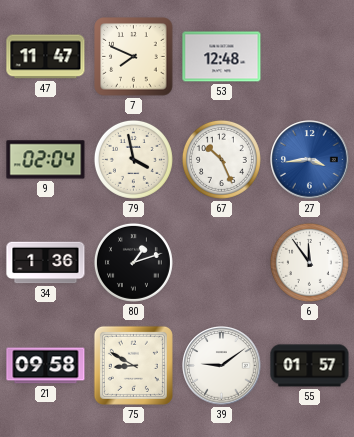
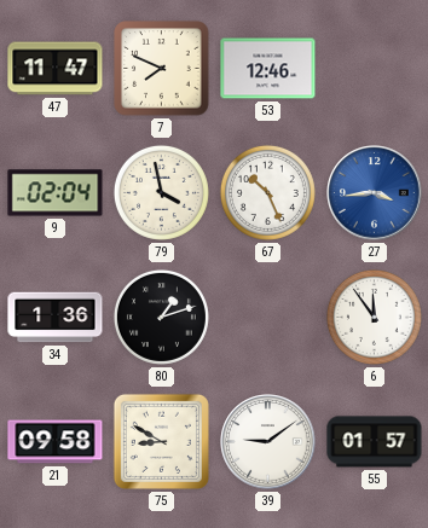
53: 12:48 -> 12:46 (268, 69)
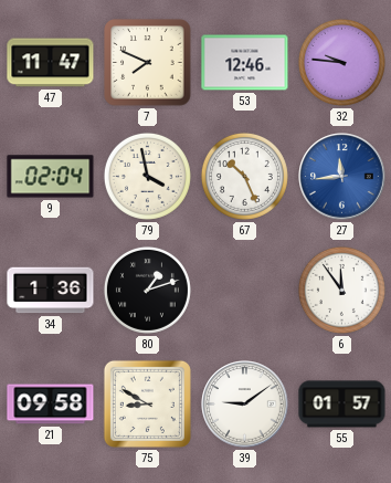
32: none -> 9:46 (341, 62)
27: 3:44 -> 11:44 (342, 177)
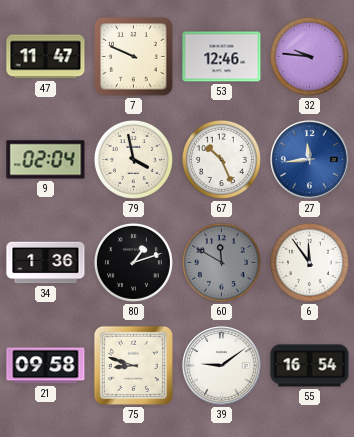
7: 7:49 -> 9:49 (134, 57)
60: none -> 11:50 (221, 262)
75: 8:50 -> 8:48 (133, 365)
55: 01:57 -> 16:54 (310, 366)
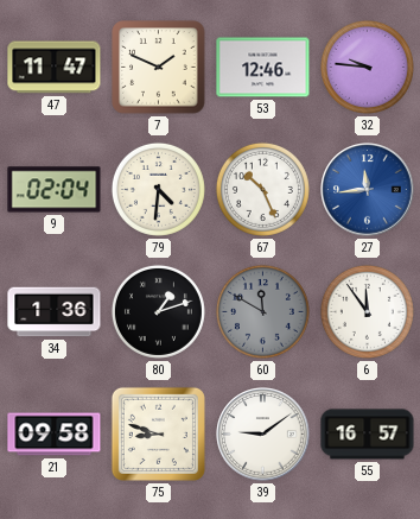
7: 9:49 -> 1:49 (159, 68)
79: 3:58 -> 4:31 (158, 189)
55: 16:54 -> 16:57 (368, 435)
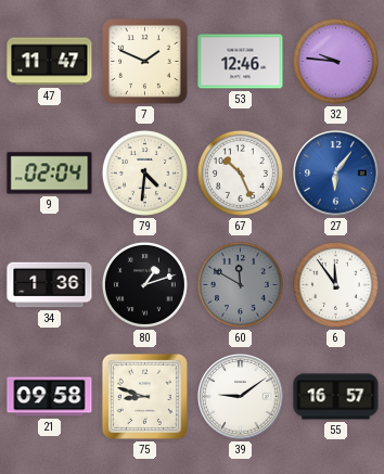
27: 11:44 -> 6:06 (336, 174)
